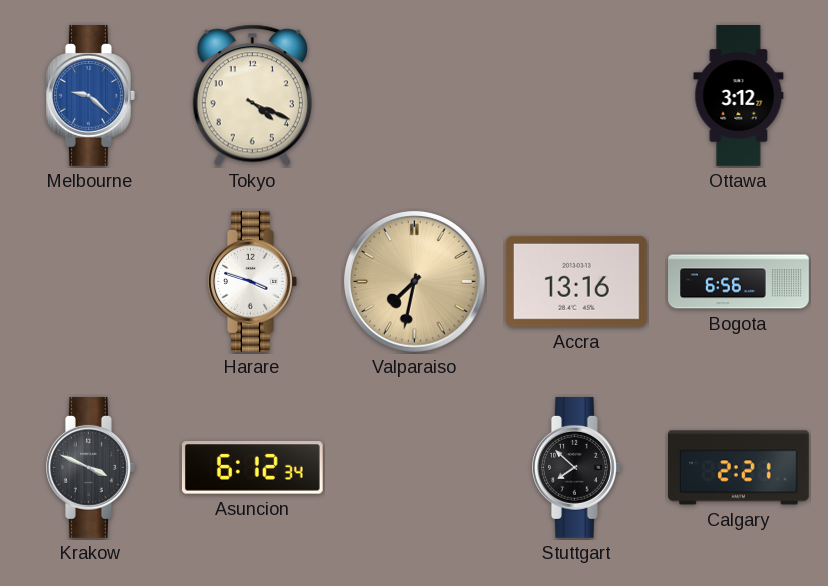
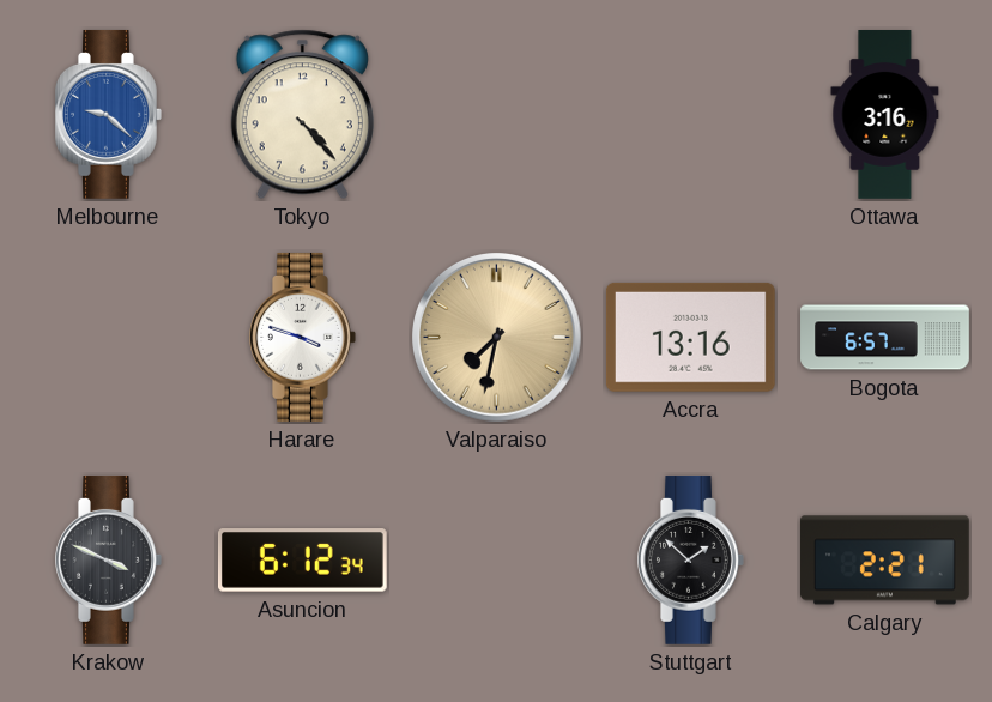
Tokyo: 4:19 -> 4:23 (302, 115)
Ottawa: 3:12 -> 3:16 (885, 115)
Bogota: 6:56 -> 6:57 (885, 338)
Stuttgart: 7:52 -> 1:52 (691, 561)
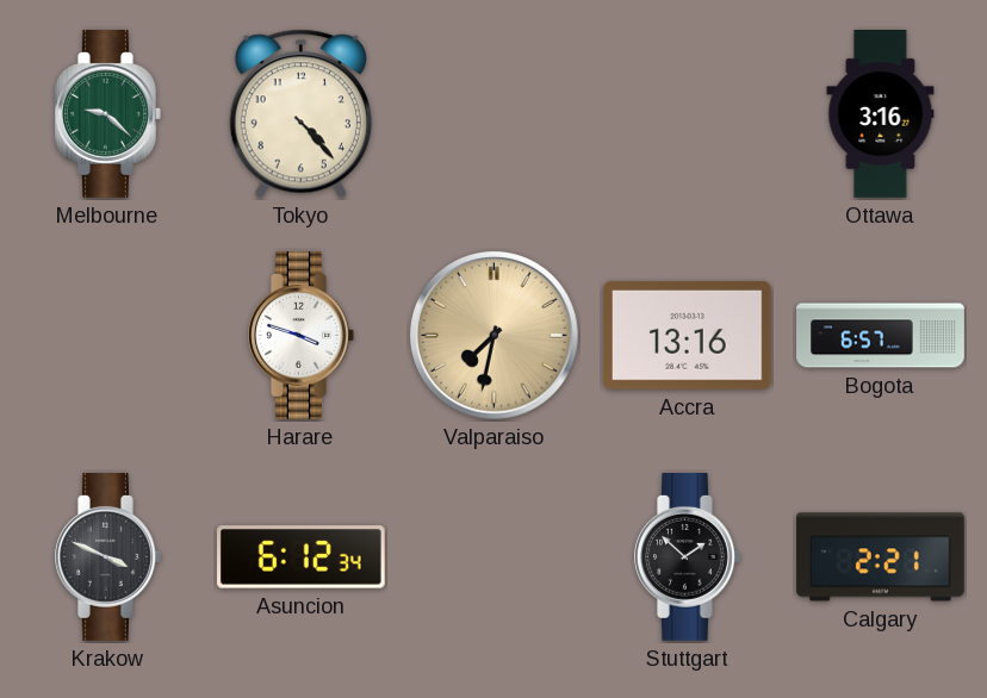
Melbourne dial: blue -> green (108, 114)
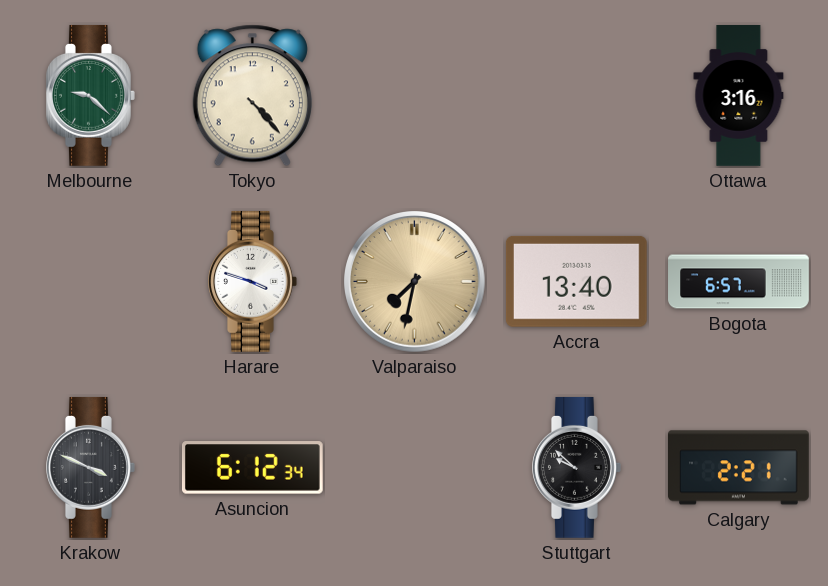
Accra: 13:16 -> 13:40 (576, 281)
Stuttgart: 1:52 -> 9:52 (577, 468)
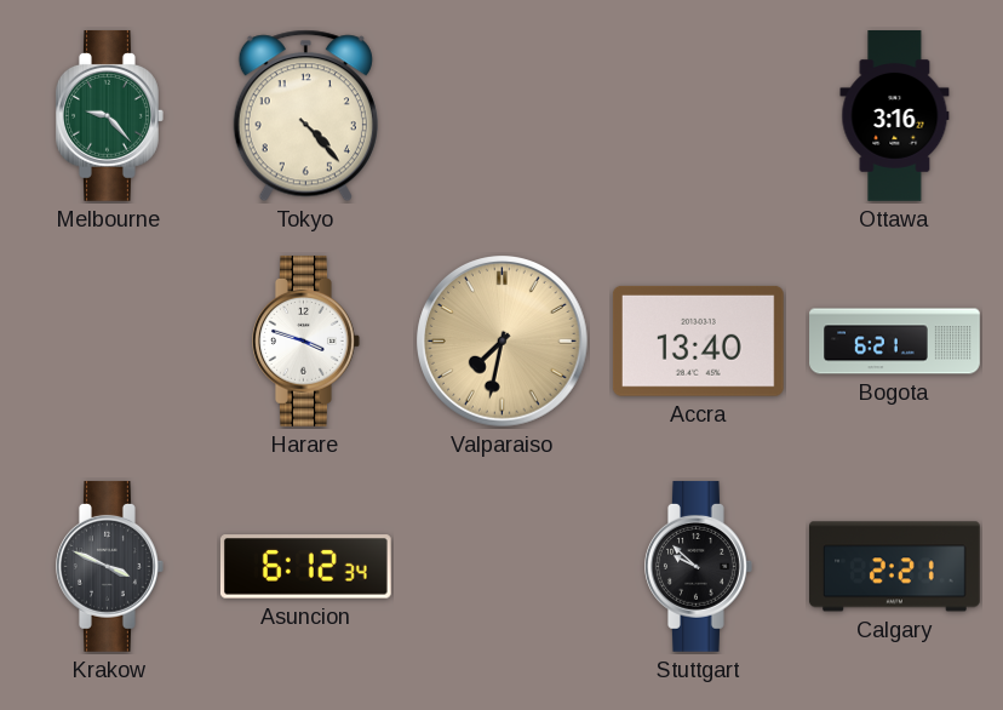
Melbourne: 9:22 -> 9:23 (110, 116)
Bogota: 6:57 -> 6:21 (895, 342)
